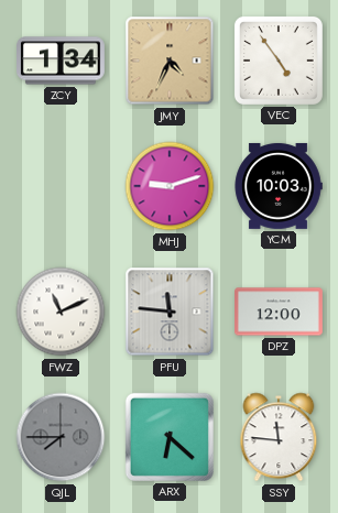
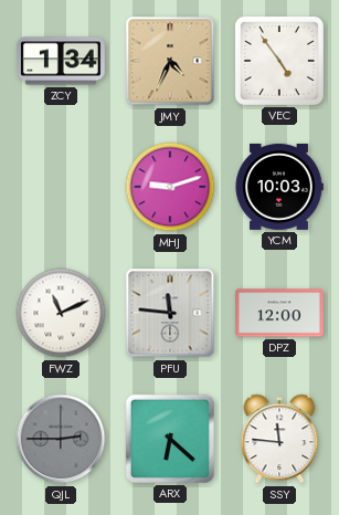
QJL: 7:45 -> 2:45 (61, 439)
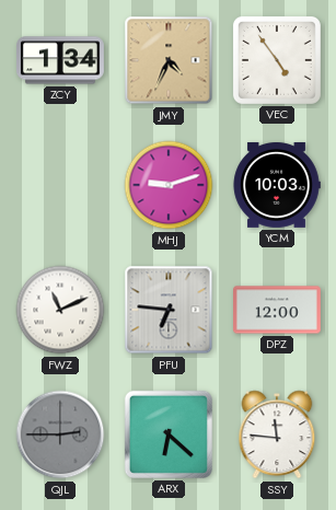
PFU: 11:46 -> 6:46 (169, 310)
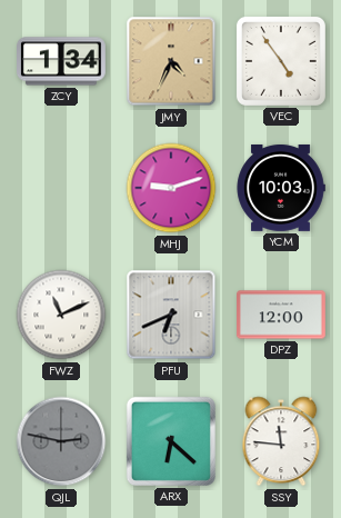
PFU: 6:46 -> 6:41 (171, 315)
QJL: 2:45 -> 2:47 (61, 441)
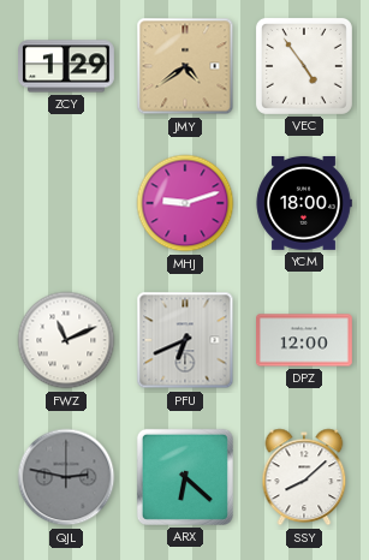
ZCY: 1:34 -> 1:29 (67, 66)
JMY: 4:34 -> 4:39 (185, 66)
YCM: 10:03 -> 18:00 (304, 203)
SSY: 11:46 -> 8:08 (304, 477)
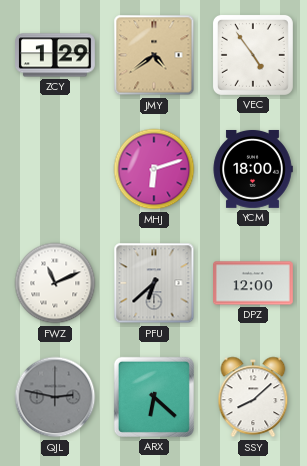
MHJ: 9:12 -> 6:12 (154, 169)
PFU: 6:41 -> 6:38 (154, 283)
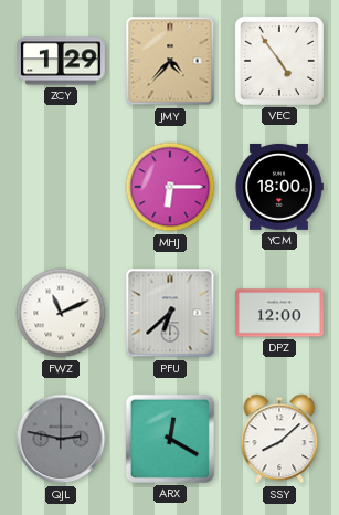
JMY: 4:39 -> 4:37 (170, 61)
MHJ: 6:12 -> 6:15 (170, 187)
ARX: 6:22 -> 12:20 (170, 439)
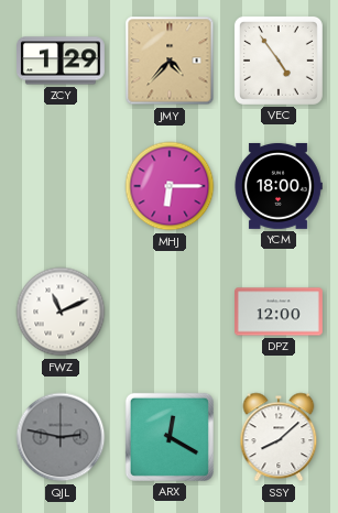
PFU: 6:38 -> none (170, 313)
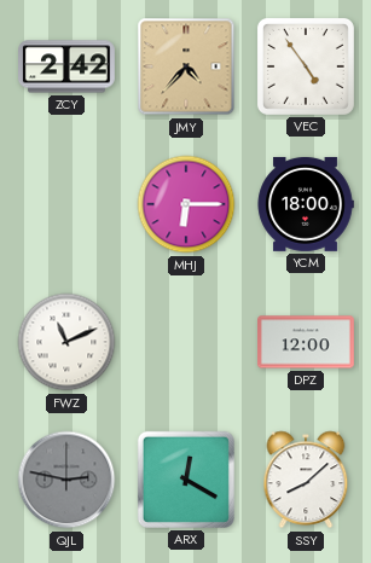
ZCY: 1:29 -> 2:42 (68, 66)
